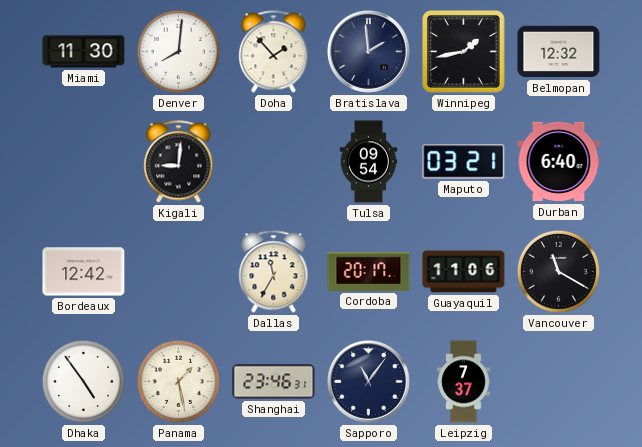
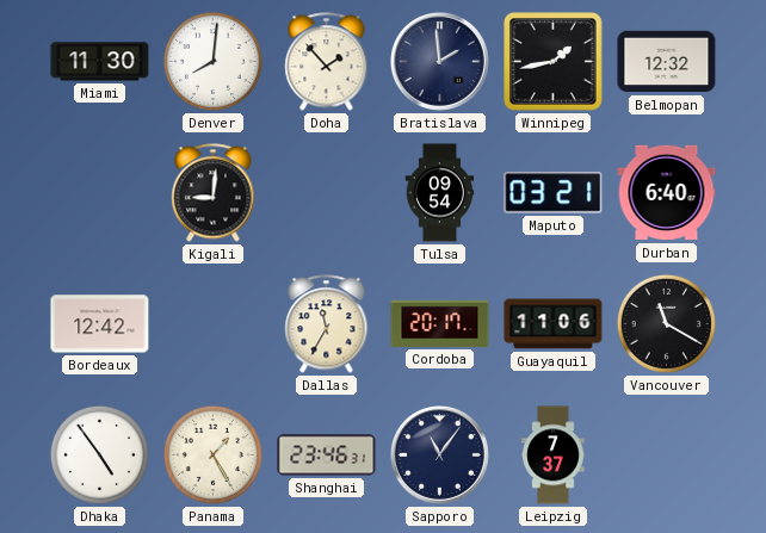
Panama: 1:28 -> 1:25 (212, 454)
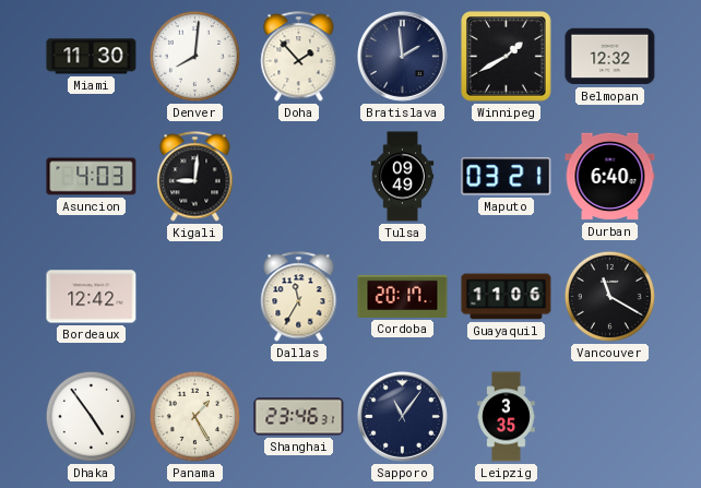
Winnipeg: 1:43 -> 1:40 (507, 57)
Asuncion: none -> 4:03 (92, 177)
Tulsa: 09:54 -> 09:49 (403, 177)
Leipzig: 7:37 -> 3:35 (507, 417)
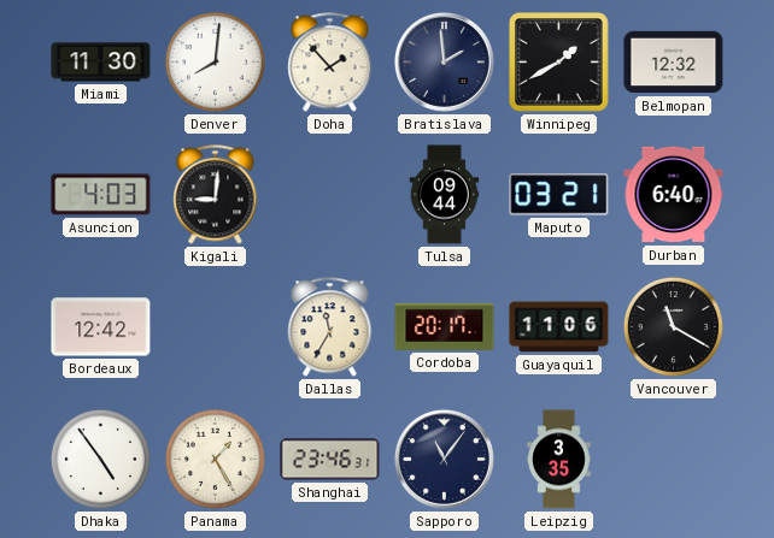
Tulsa: 09:49 -> 09:44 (445, 195)
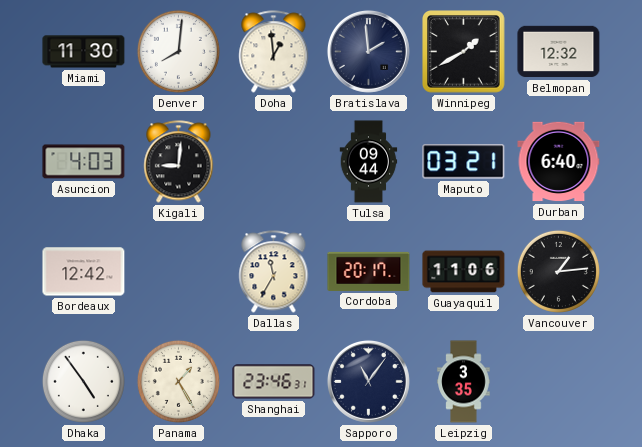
Doha: 1:53 -> 12:59 (274, 52)
Vancouver: 11:20 -> 1:14 (558, 271)
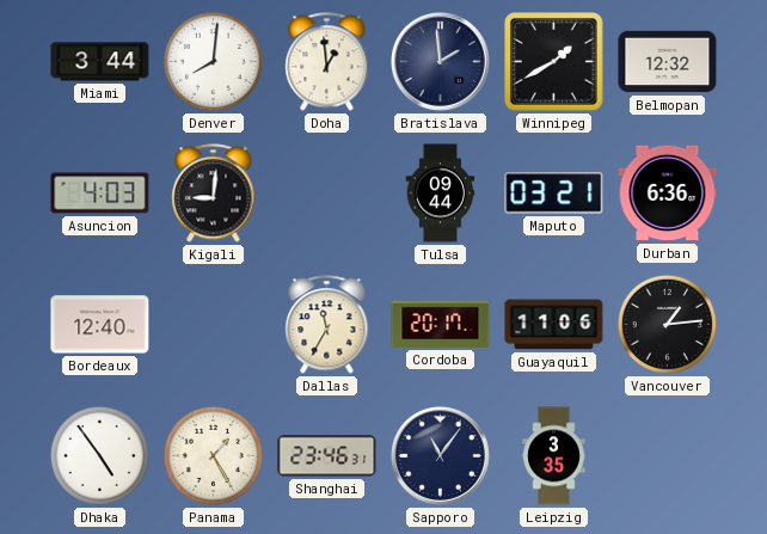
Miami: 11:30 -> 3:44 (100, 62)
Durban: 6:40 -> 6:36 (668, 194)
Bordeaux: 12:42 -> 12:40 (100, 325)
